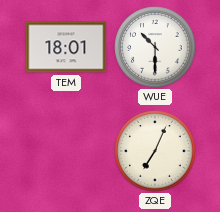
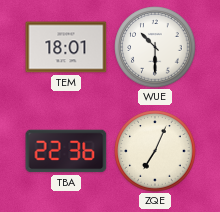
TBA: none -> 22:36 (66, 151)
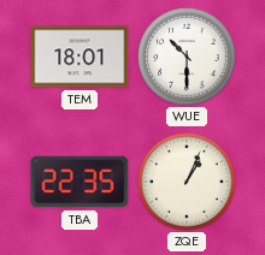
TBA: 22:36 -> 22:35 (79, 182)
ZQE: 7:04 -> 1:04 (187, 182)
